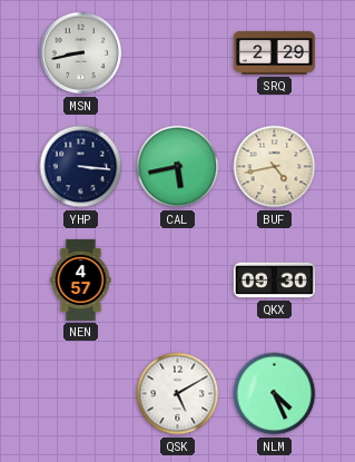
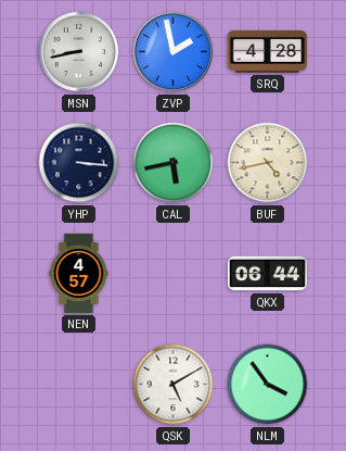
ZVP: none -> 1:58 (174, 52)
SRQ: 2:29 -> 4:28 (267, 52)
QKX: 09:30 -> 06:44 (267, 274)
NLM: 4:26 -> 3:54 (268, 385)
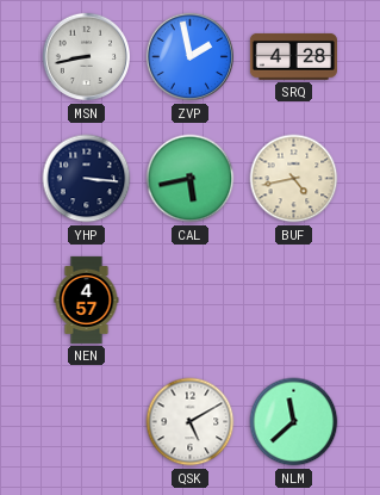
QKX: 06:44 -> none (267, 274)
NLM: 3:54 -> 11:38 (294, 422)
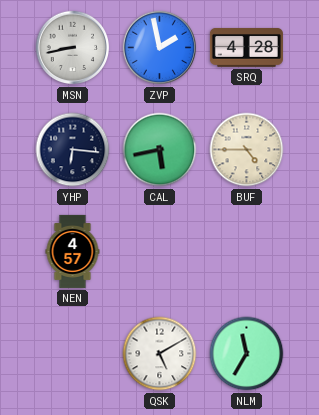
YHP: 3:16 -> 6:16 (73, 150)
BUF: 4:43 -> 4:45 (247, 150)
NLM: 11:38 -> 11:35 (247, 354)
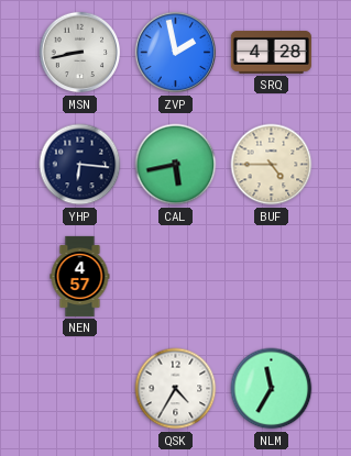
QSK: 5:10 -> 4:35 (176, 389)
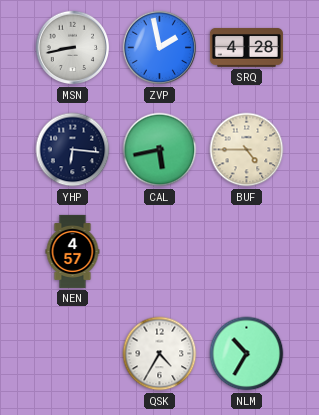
NLM: 11:35 -> 10:35 (247, 354)
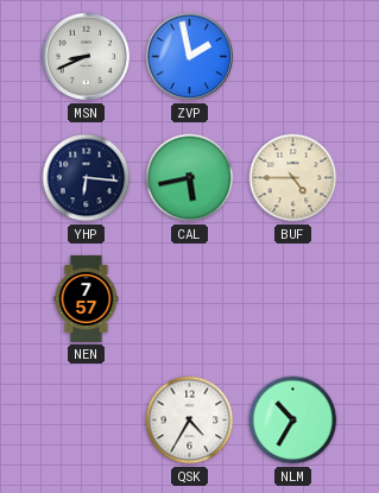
MSN: 8:43 -> 8:41 (87, 57)
SRQ: 4:28 -> none (246, 48)
NEN: 4:57 -> 7:57 (87, 298)
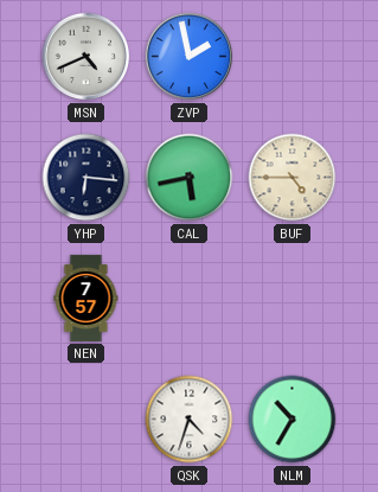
MSN: 8:41 -> 4:41 (87, 57)
QSK: 4:35 -> 4:33 (190, 420)
